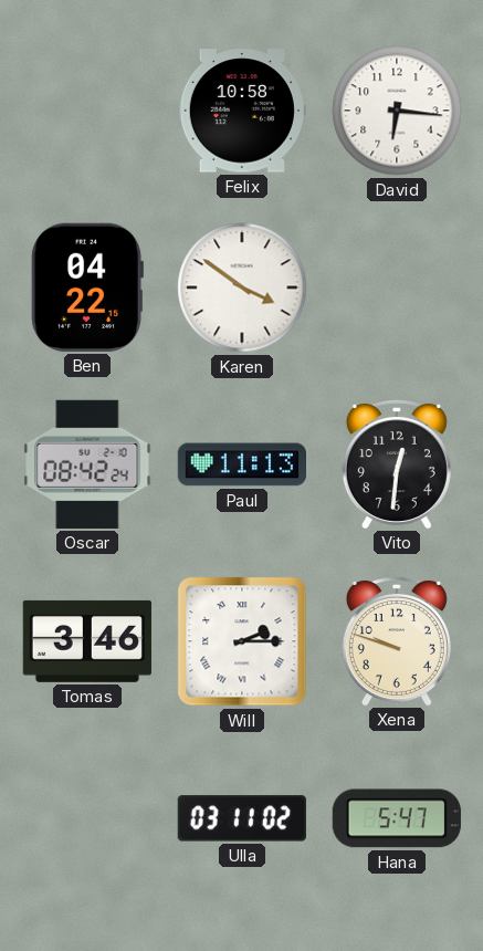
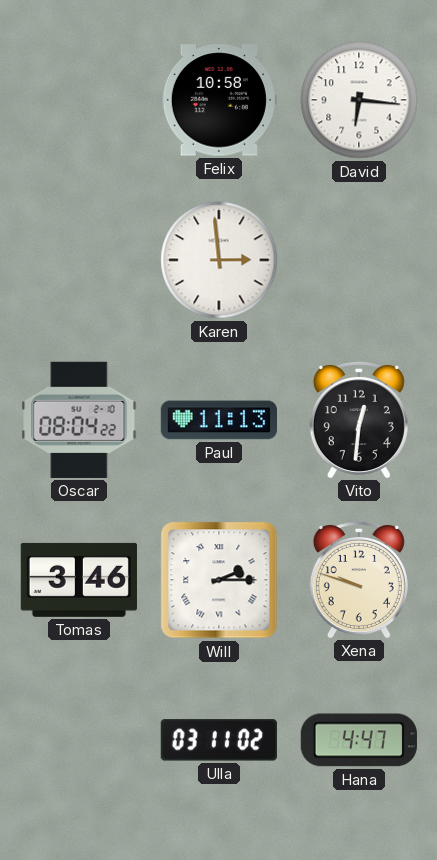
Ben: 04:22 -> none (87, 288)
Karen: 3:51 -> 2:59 (219, 260)
Oscar: 08:42 -> 08:04 (79, 420)
Hana: 5:47 -> 4:47 (359, 740)
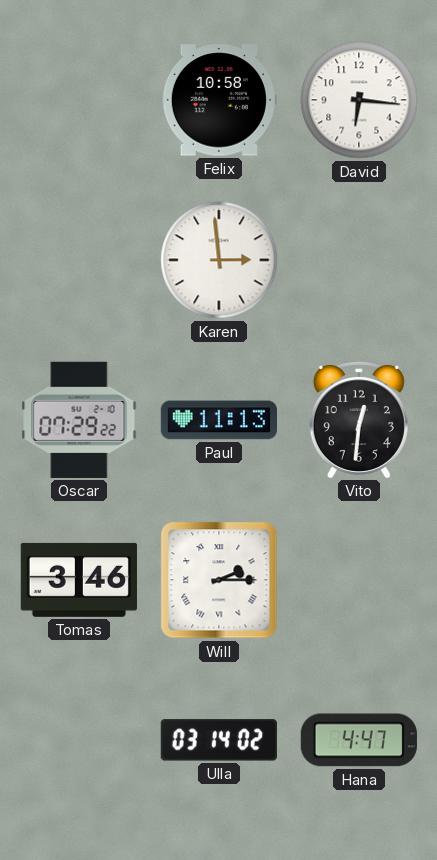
Oscar: 08:04 -> 07:29 (79, 420)
Xena: 9:48 -> none (359, 579)
Ulla: 03:11 -> 03:14 (219, 740)
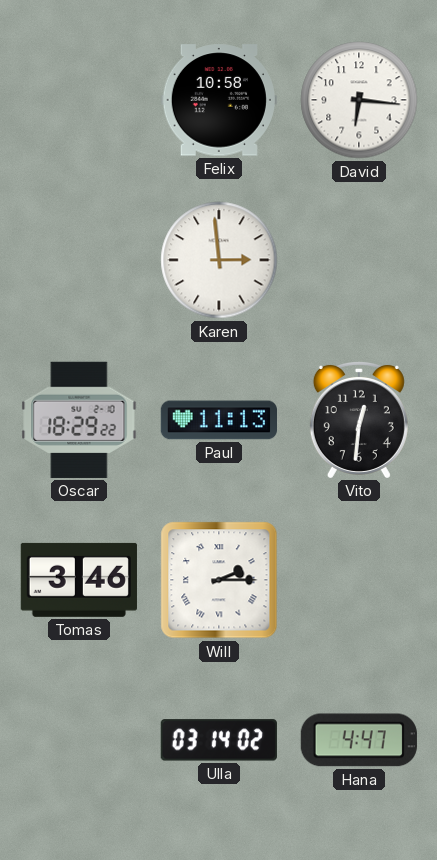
Oscar: 07:29 -> 18:29 (79, 420)
